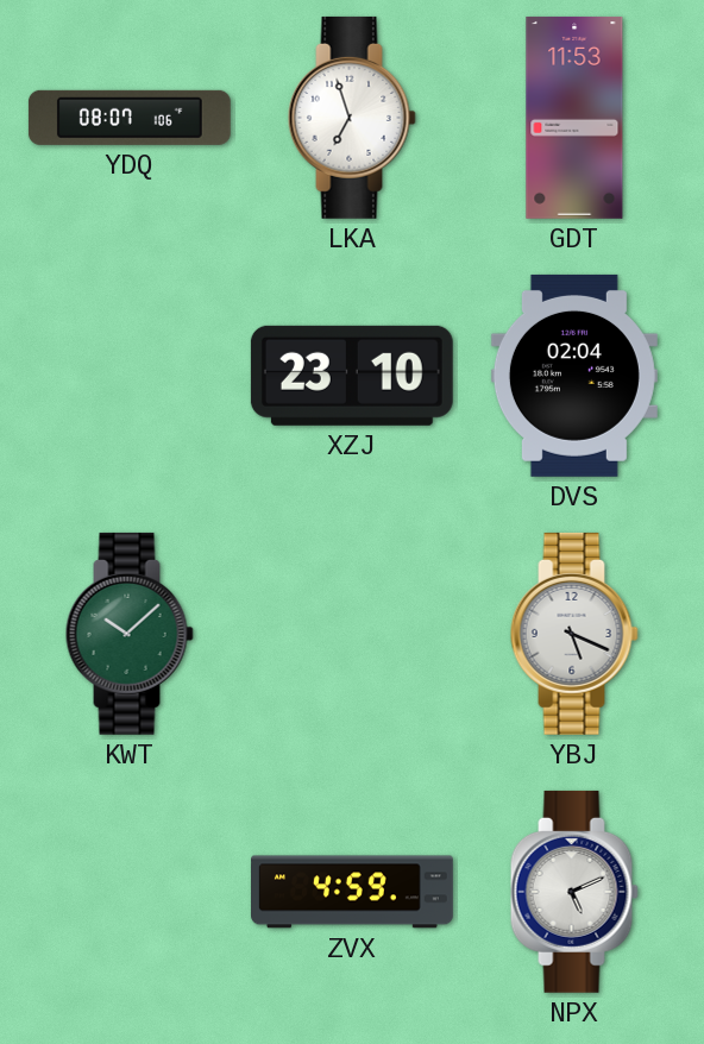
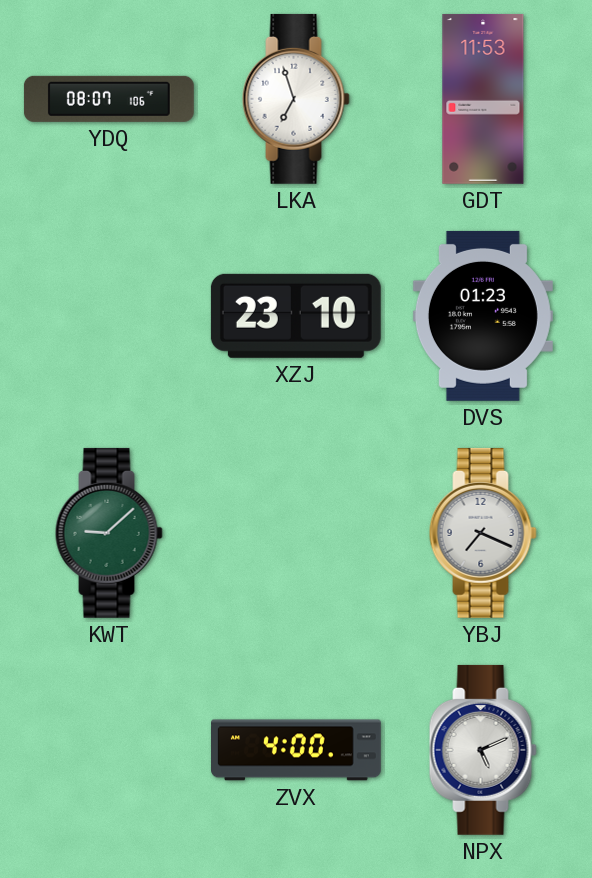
DVS: 02:04 -> 01:23 (483, 316)
KWT: 10:08 -> 9:08 (109, 533)
YBJ: 5:19 -> 7:19 (483, 533)
ZVX: 4:59 -> 4:00 (297, 750)
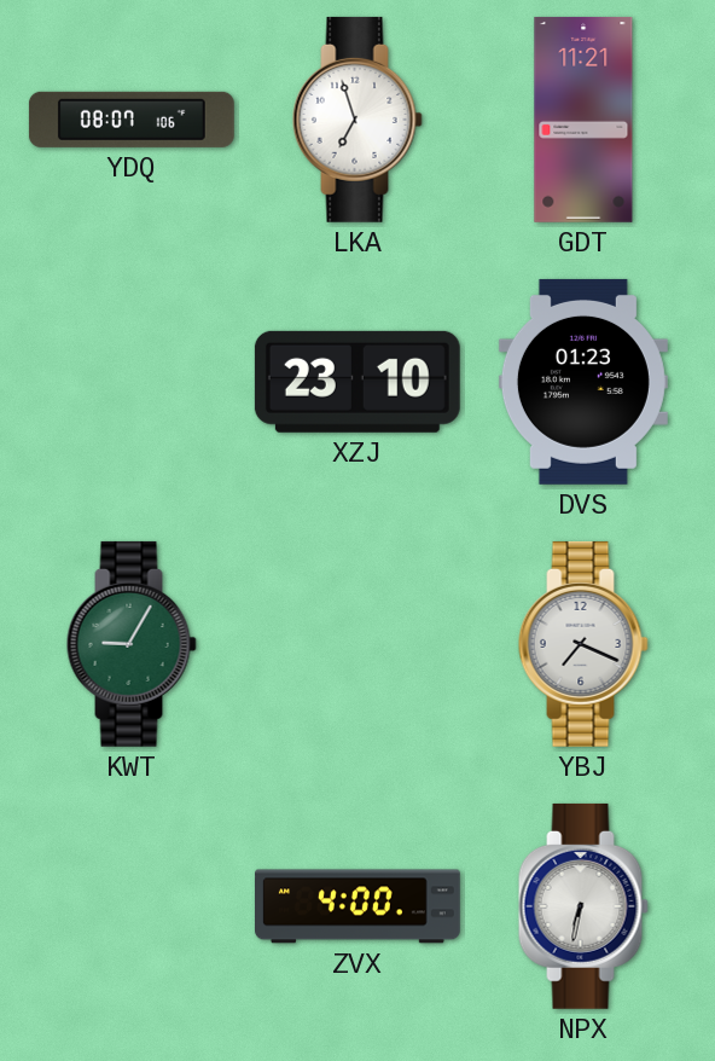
GDT: 11:53 -> 11:21 (583, 120)
KWT: 9:08 -> 9:05 (132, 644)
NPX: 5:11 -> 6:32 (583, 906)
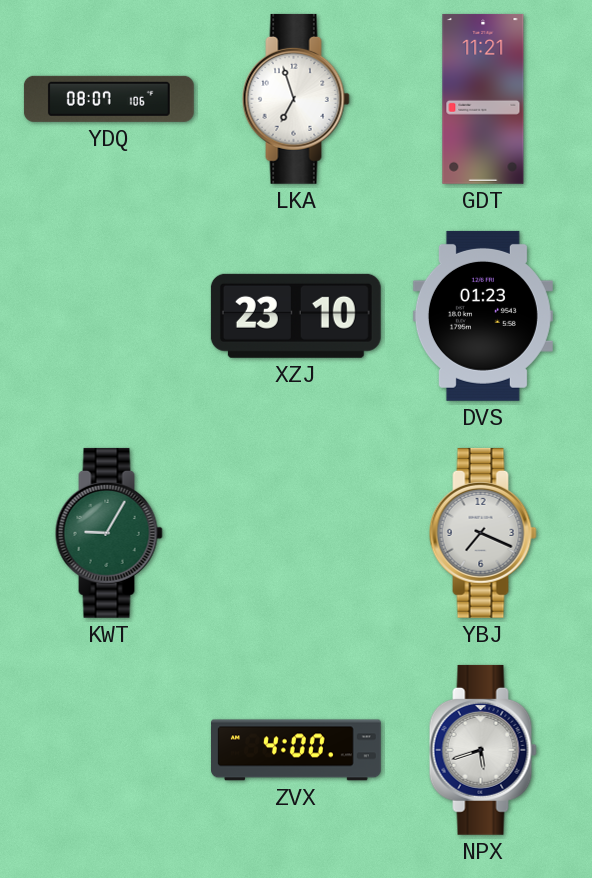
NPX: 6:32 -> 5:42 (483, 750)
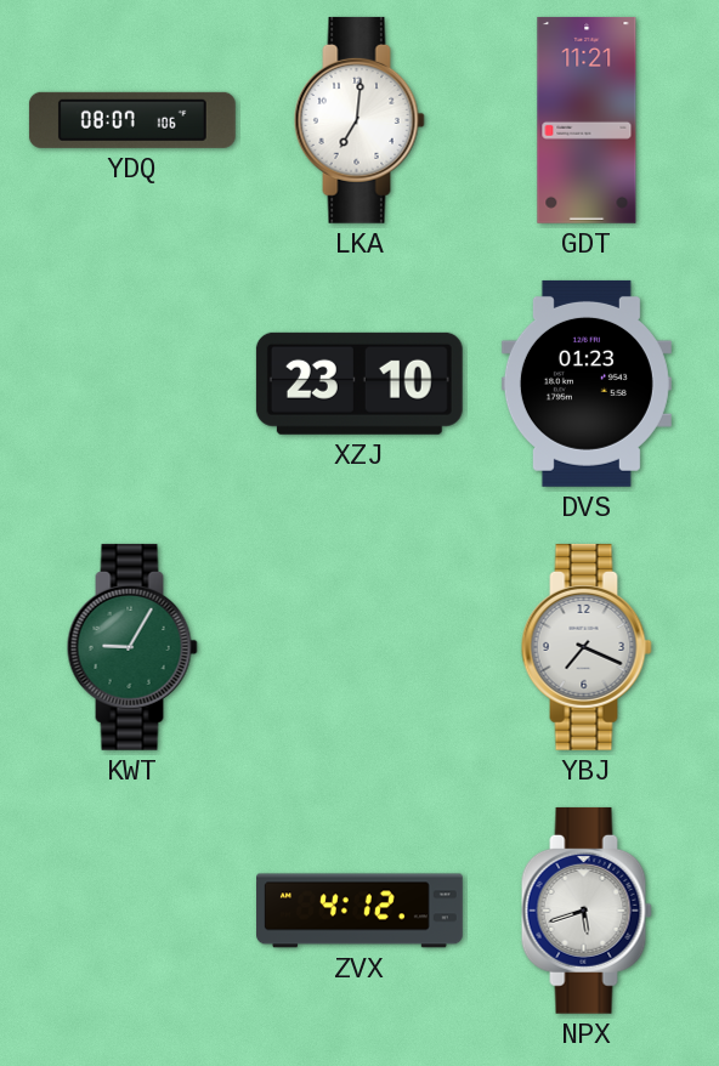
LKA: 6:57 -> 7:01 (359, 120)
ZVX: 4:00 -> 4:12 (361, 911)
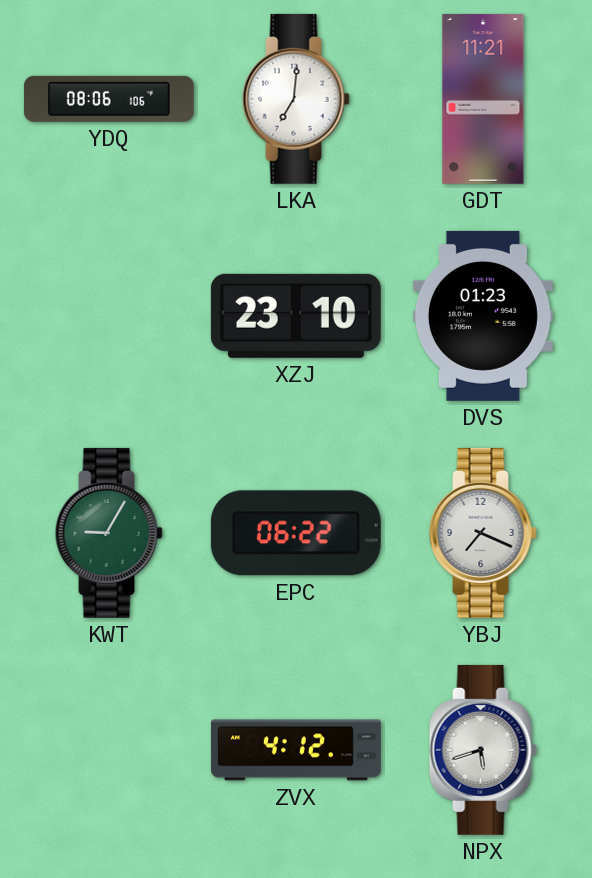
YDQ: 08:07 -> 08:06 (109, 99)
EPC: none -> 06:22 (296, 533)
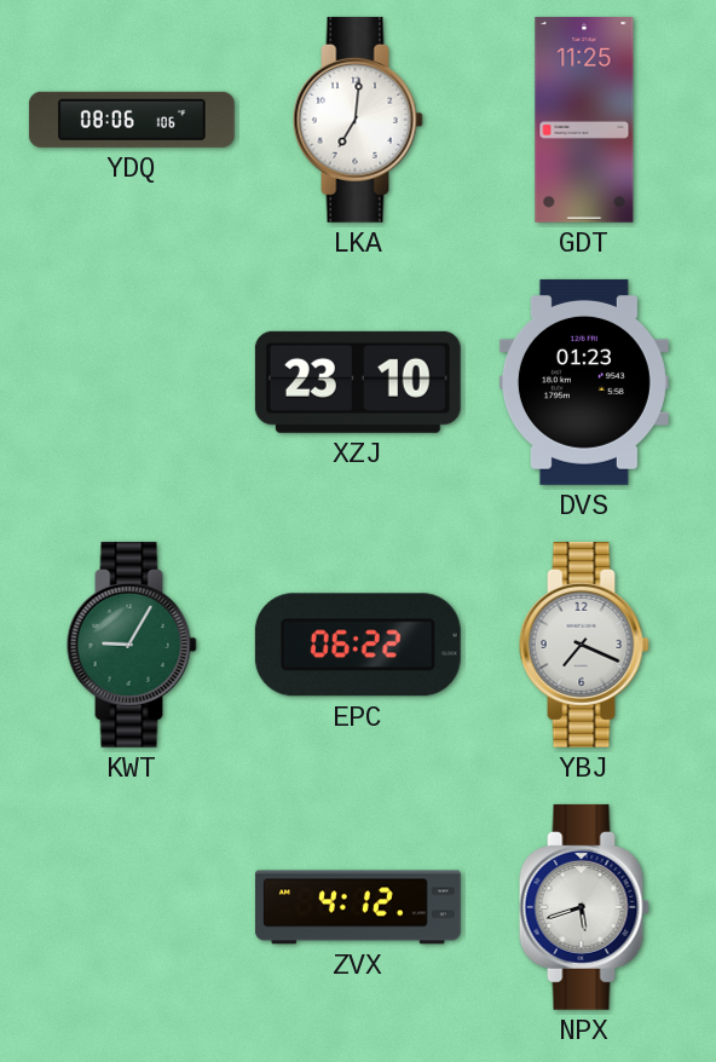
GDT: 11:21 -> 11:25 (584, 120)
